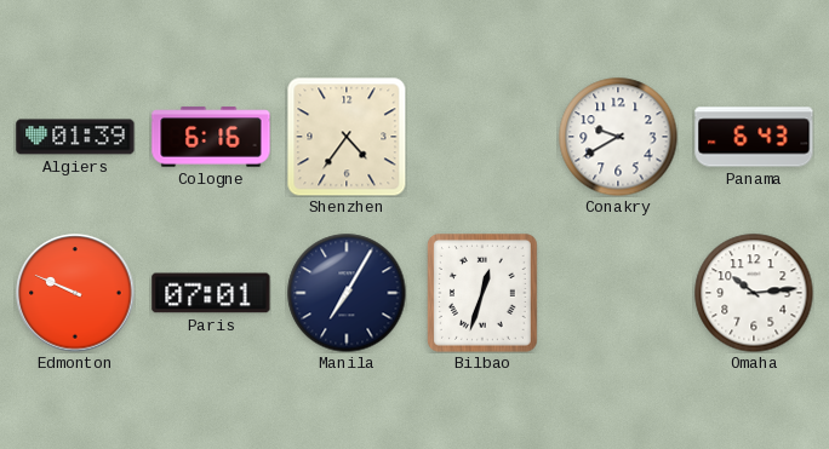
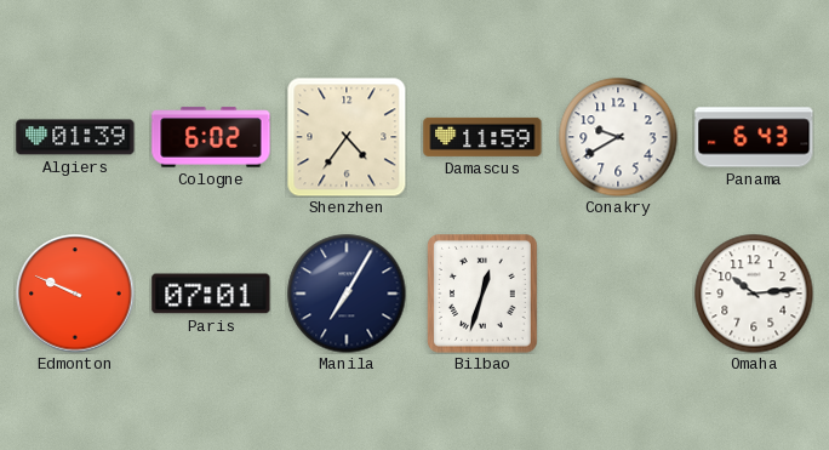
Cologne: 6:16 -> 6:02 (211, 137)
Damascus: none -> 11:59 (482, 137)
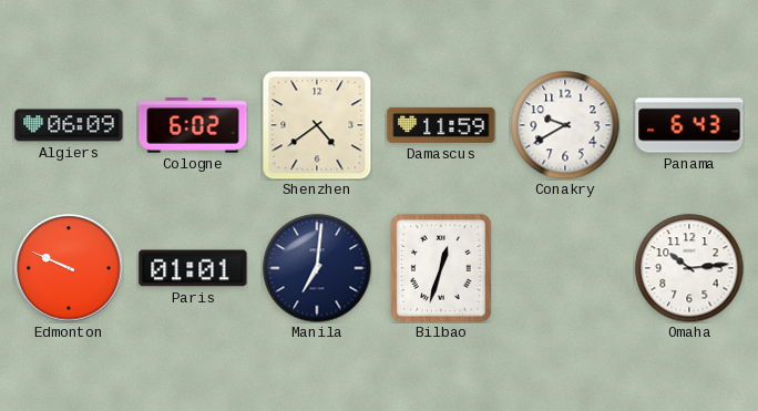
Algiers: 01:39 -> 06:09 (69, 125)
Shenzhen: 4:36 -> 4:39 (317, 125)
Paris: 07:01 -> 01:01 (193, 268)
Manila: 7:05 -> 7:01 (317, 268)
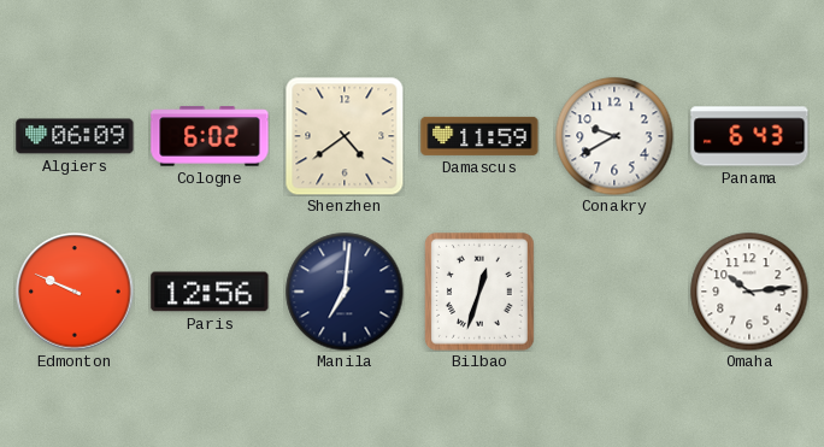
Paris: 01:01 -> 12:56 (210, 292)
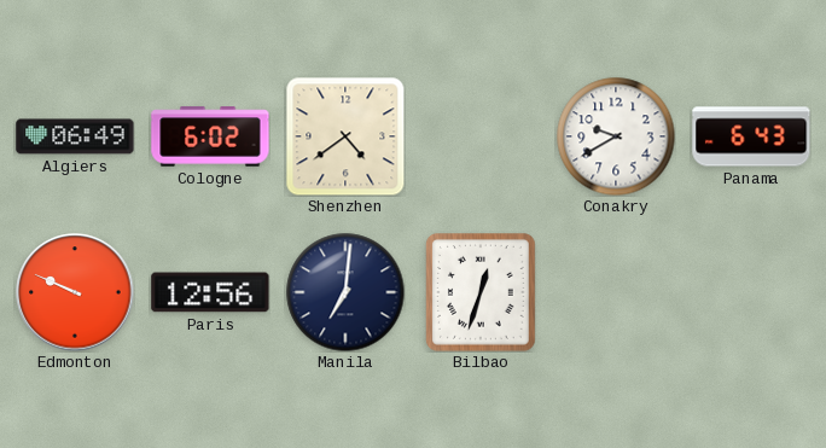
Algiers: 06:09 -> 06:49 (75, 136)
Damascus: 11:59 -> none (479, 136)
Omaha: 10:14 -> none (749, 292)
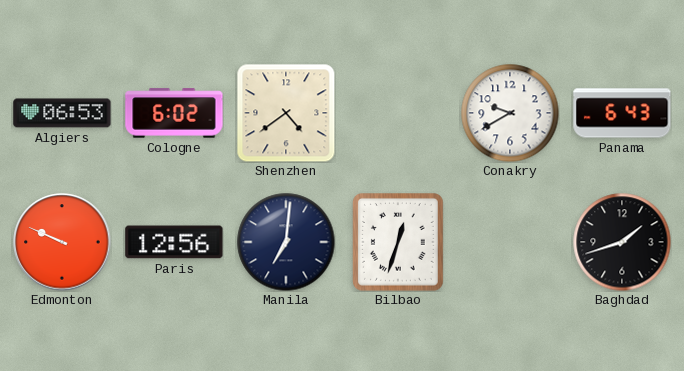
Algiers: 06:49 -> 06:53 (62, 113)
Baghdad: none -> 1:42 (622, 242)
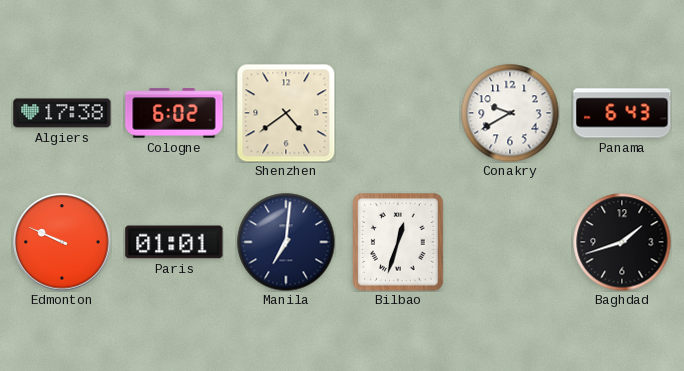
Algiers: 06:53 -> 17:38 (62, 113)
Paris: 12:56 -> 01:01 (174, 242)
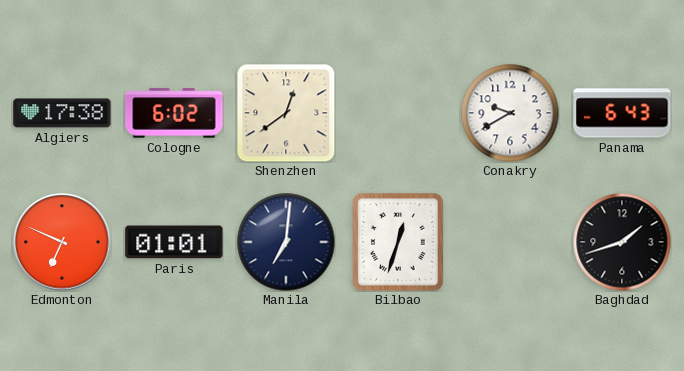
Shenzhen: 4:39 -> 12:39 (286, 113)
Edmonton: 9:49 -> 6:49 (62, 242)
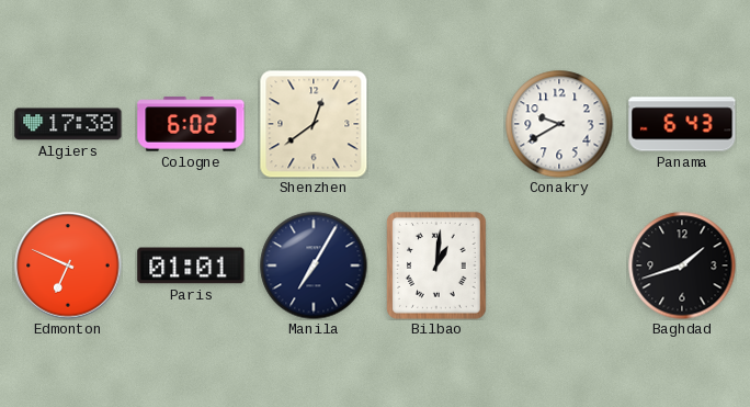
Manila: 7:01 -> 7:05 (314, 265)
Bilbao: 12:33 -> 1:01 (436, 267)
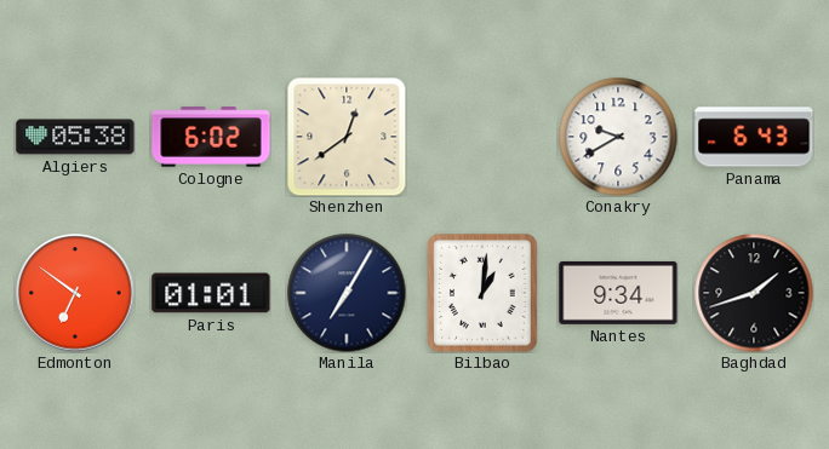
Algiers: 17:38 -> 05:38 (75, 137)
Edmonton: 6:49 -> 6:51 (75, 293)
Nantes: none -> 9:34 (618, 293)
